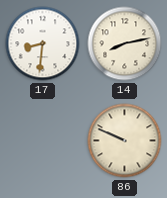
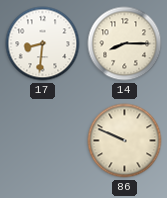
14: 8:13 -> 8:15 (125, 44)
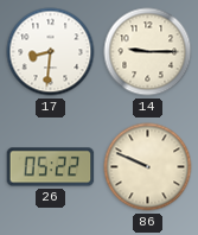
14: 8:15 -> 9:15 (148, 52)
26: none -> 05:22 (51, 167)
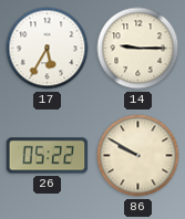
17: 8:31 -> 5:35 (48, 49)
86: 9:49 -> 9:50 (138, 156)
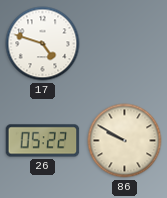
17: 5:35 -> 4:48 (43, 44)
14: 9:15 -> none (138, 49)
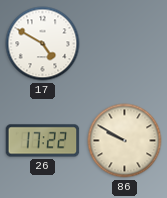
17: 4:48 -> 4:50 (43, 44)
26: 05:22 -> 17:22 (43, 141)
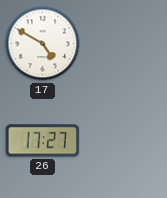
26: 17:22 -> 17:27 (43, 141)
86: 9:50 -> none (125, 141)
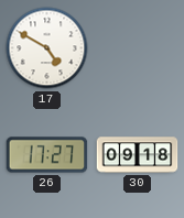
30: none -> 09:18 (138, 155)
